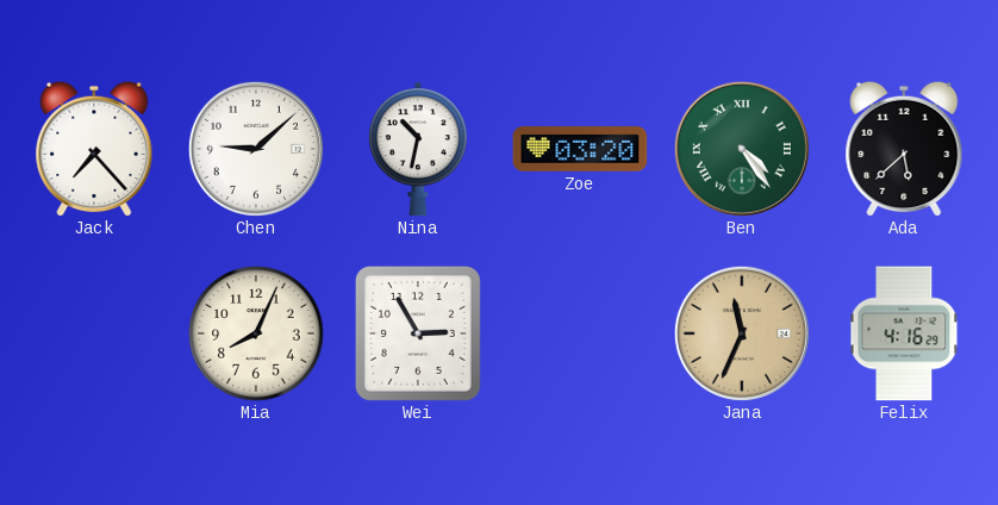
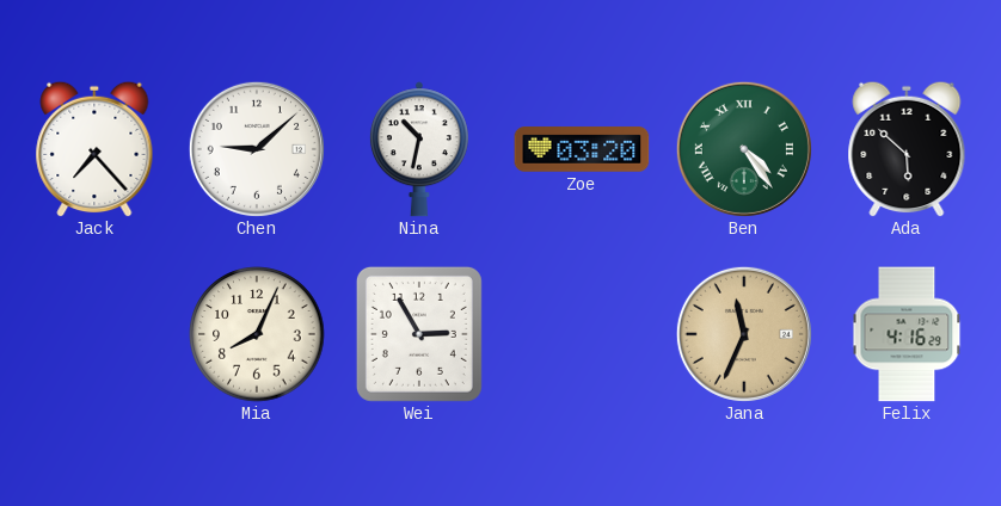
Ada: 5:38 -> 5:52 (907, 149)
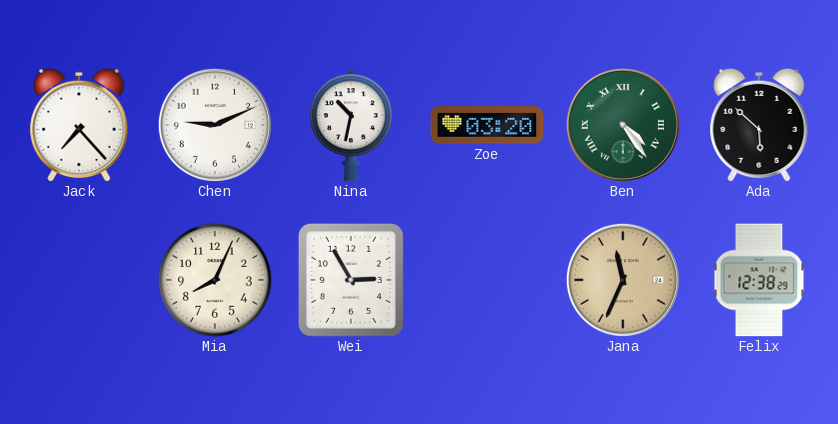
Chen: 9:08 -> 9:11 (215, 125)
Felix: 4:16 -> 12:38 (759, 280)
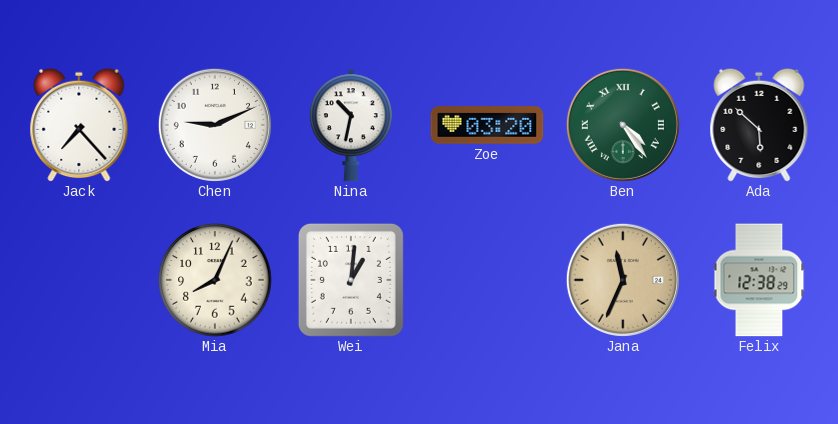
Wei: 2:55 -> 1:01 (351, 280)
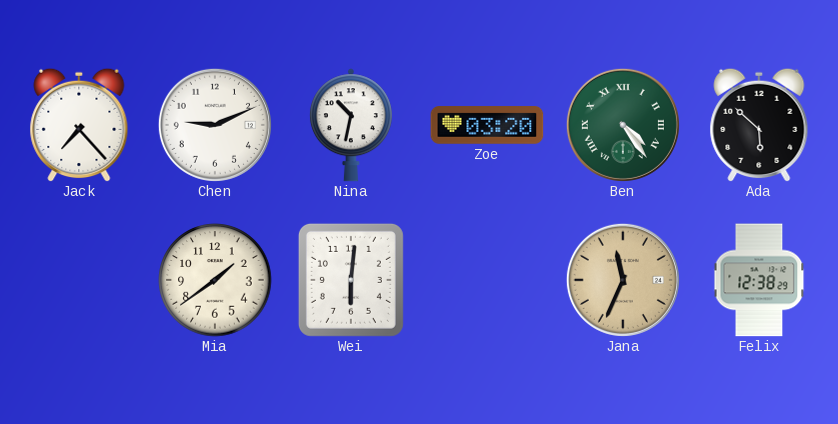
Mia: 8:04 -> 1:39 (215, 280)
Wei: 1:01 -> 6:01 (351, 280)
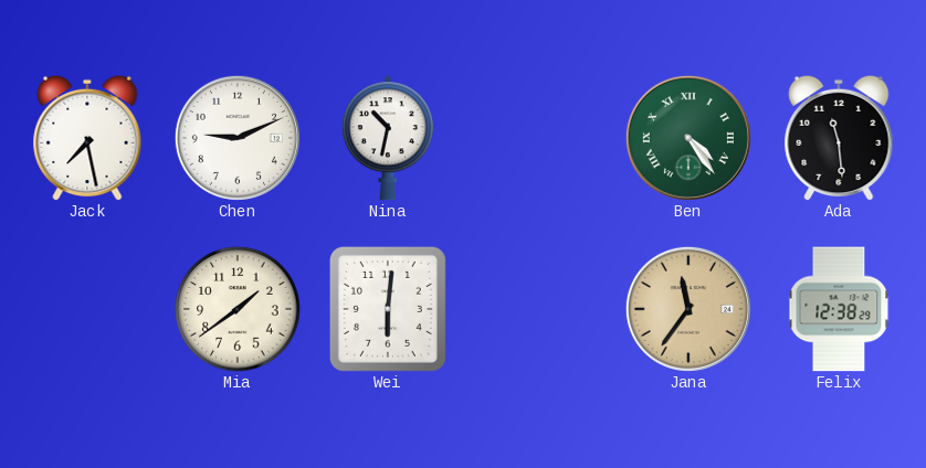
Jack: 7:23 -> 7:28 (87, 138)
Zoe: 03:20 -> none (487, 125)
Ada: 5:52 -> 11:29 (839, 138)
Jana: 11:34 -> 11:36 (688, 309)
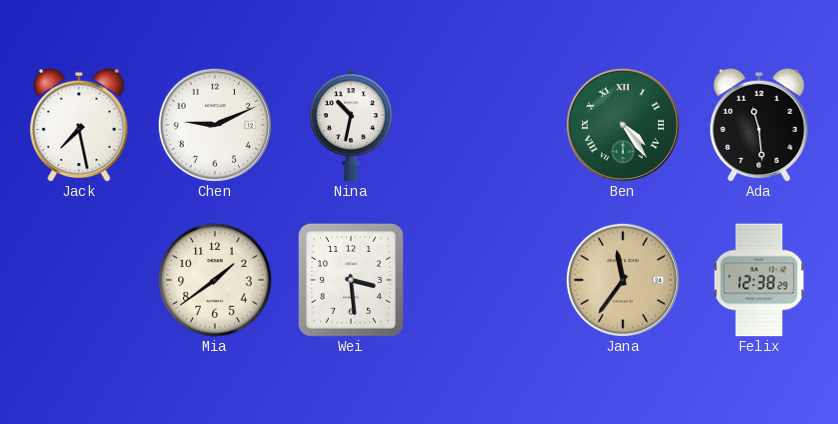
Wei: 6:01 -> 3:29 (351, 280)
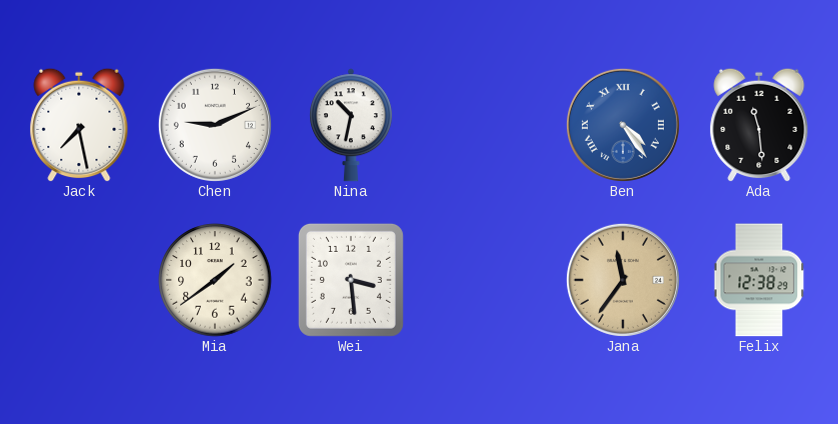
Ben dial: green -> blue (623, 125)
